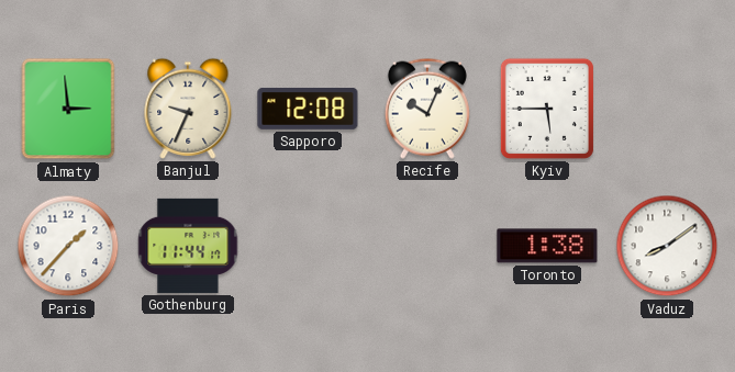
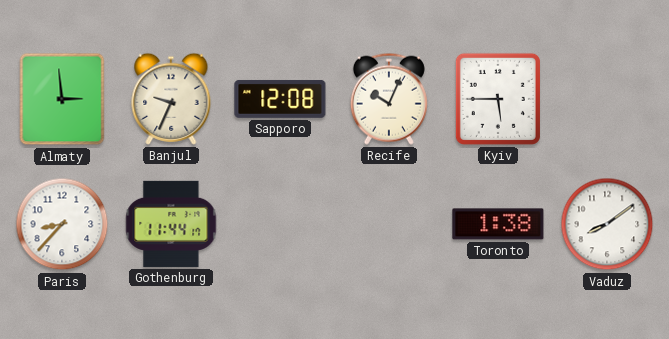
Paris: 1:37 -> 8:37 (62, 224)
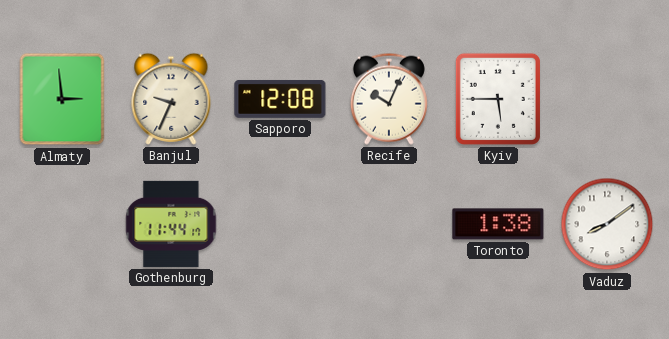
Paris: 8:37 -> none (62, 224)
